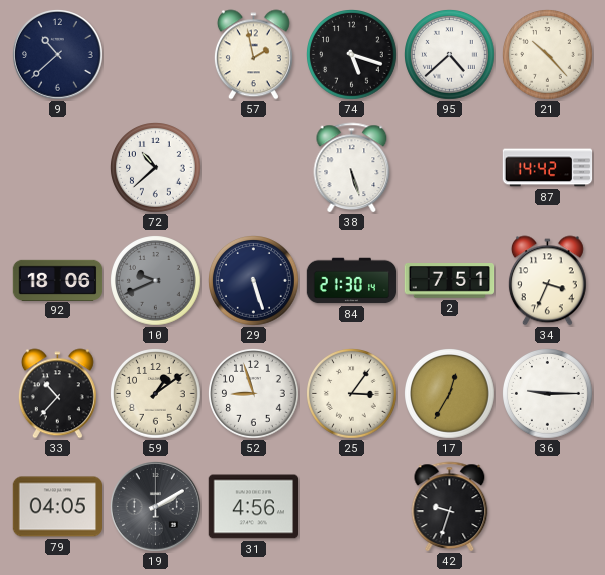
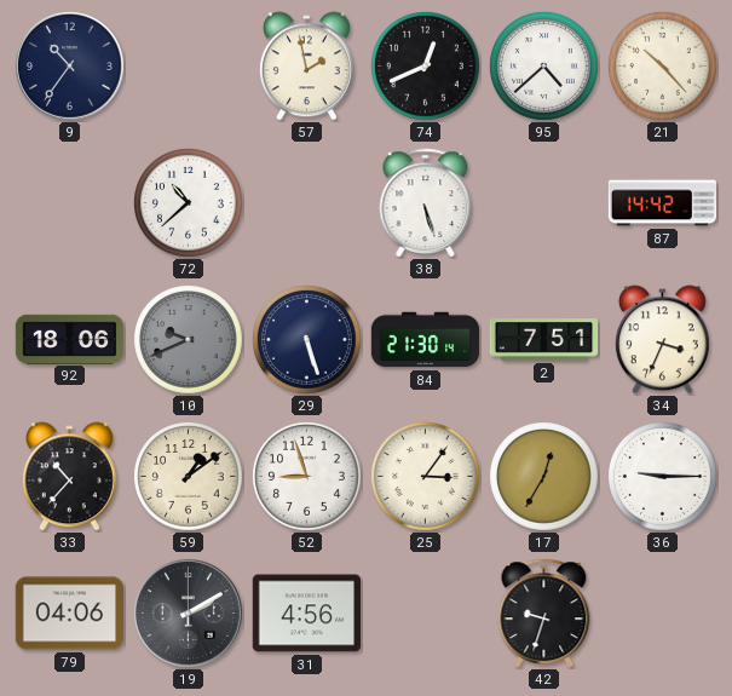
9: 10:38 -> 10:36 (70, 67)
74: 5:18 -> 12:41 (426, 67)
79: 04:05 -> 04:06 (70, 614)
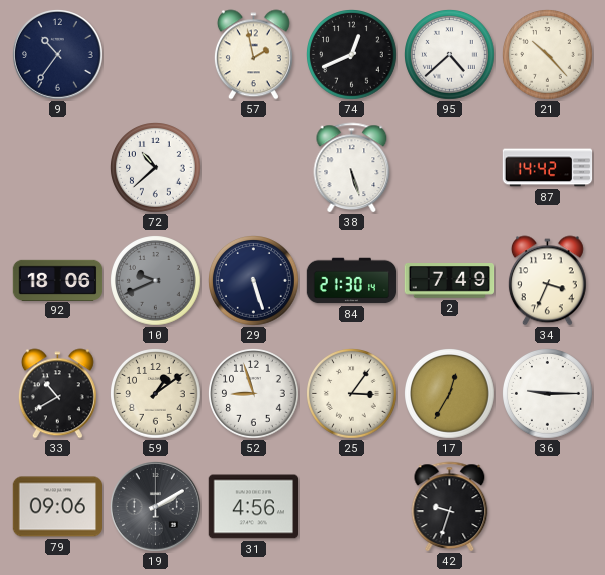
2: 7:51 -> 7:49 (450, 281)
33: 10:37 -> 10:40 (57, 394)
79: 04:06 -> 09:06 (58, 507)
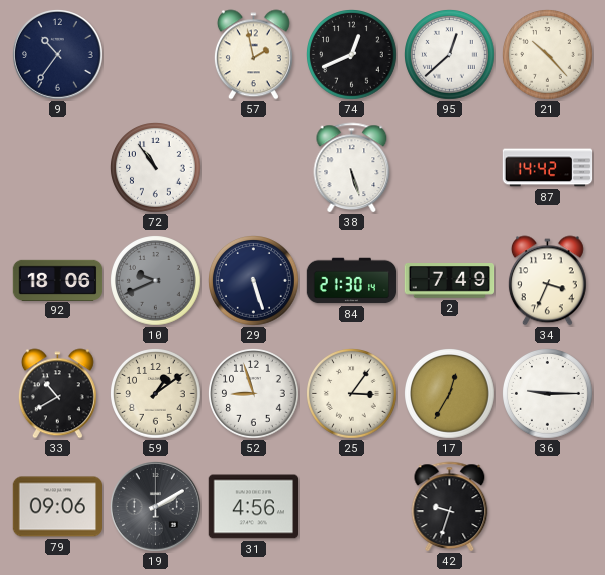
95: 4:38 -> 12:38 (450, 55)
72: 10:38 -> 10:54 (156, 168)
